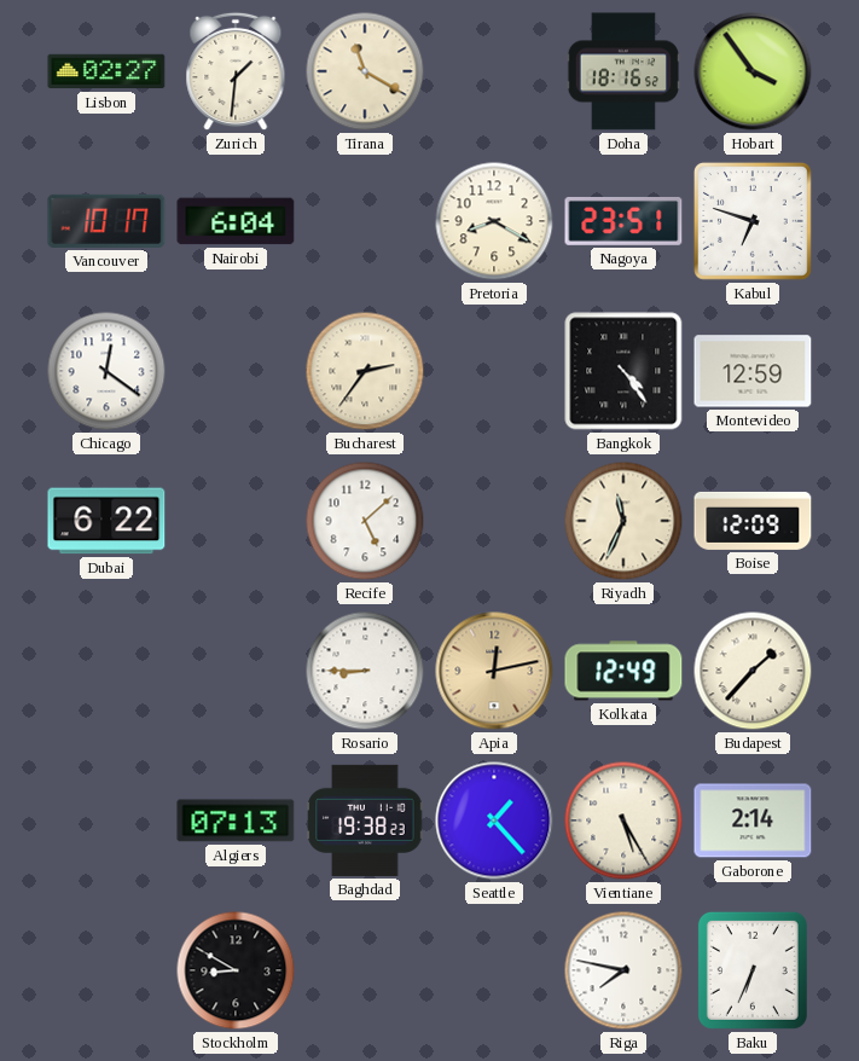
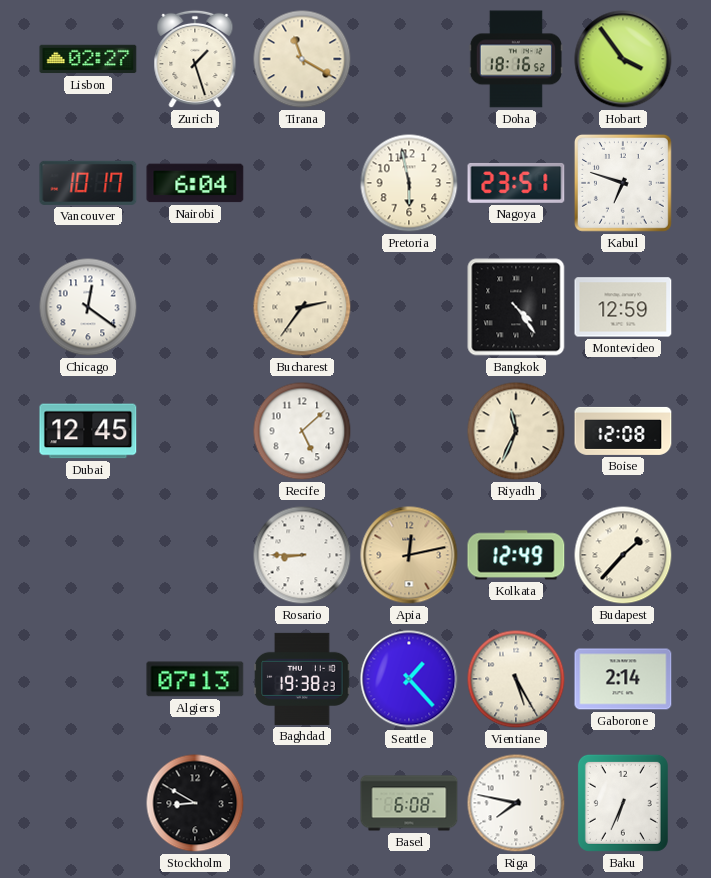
Zurich: 1:31 -> 1:27 (195, 59)
Pretoria: 8:20 -> 5:58 (409, 183)
Dubai: 6:22 -> 12:45 (88, 431)
Boise: 12:09 -> 12:08 (623, 431)
Basel: none -> 6:08 (409, 803)
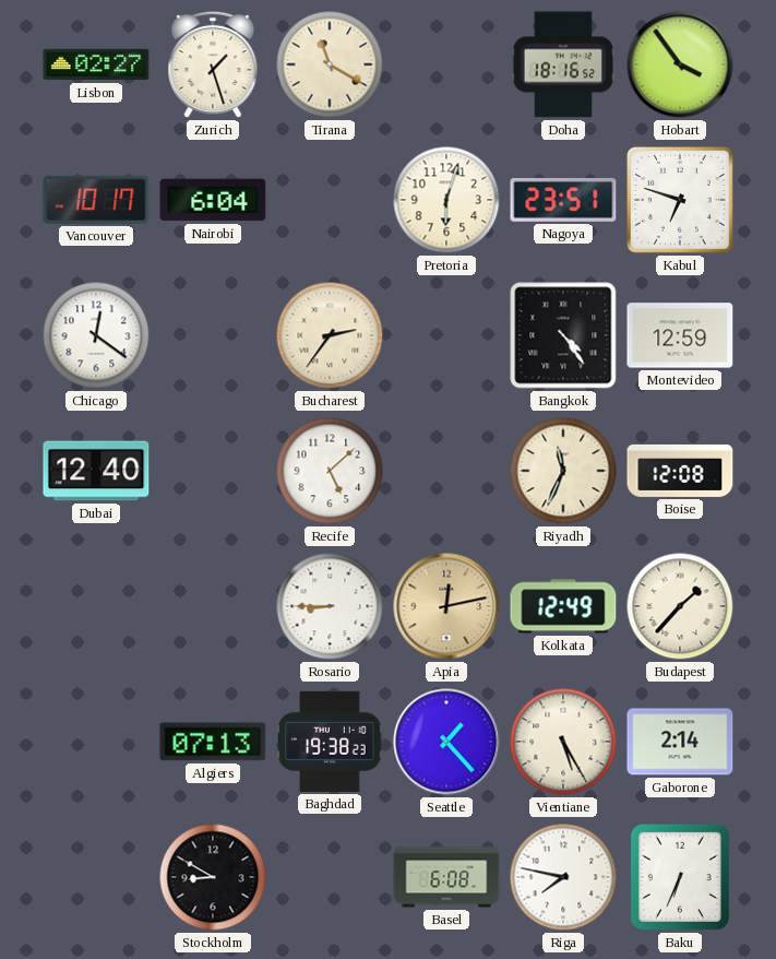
Pretoria: 5:58 -> 6:03 (446, 200)
Dubai: 12:45 -> 12:40 (96, 471)
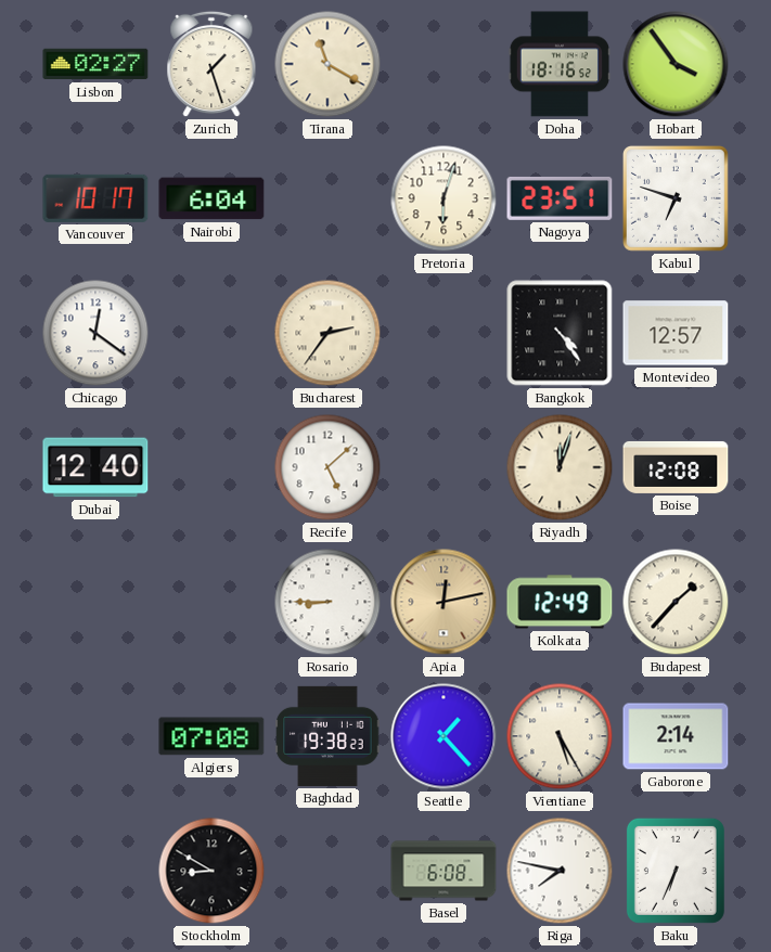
Montevideo: 12:59 -> 12:57 (676, 333)
Riyadh: 11:34 -> 12:03 (560, 467)
Algiers: 07:13 -> 07:08 (211, 736)
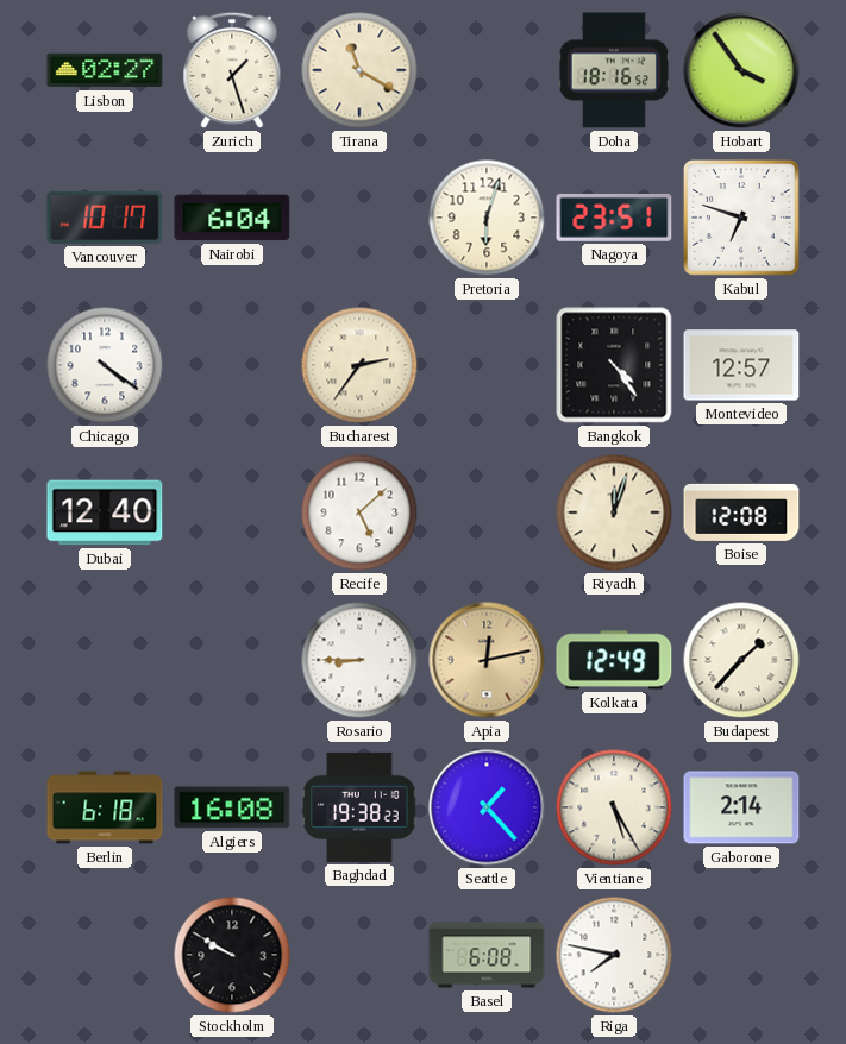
Chicago: 12:21 -> 4:21 (105, 365)
Berlin: none -> 6:18 (105, 807)
Algiers: 07:08 -> 16:08 (232, 807)
Stockholm: 8:50 -> 9:50 (232, 955)
Baku: 6:34 -> none (676, 871)
